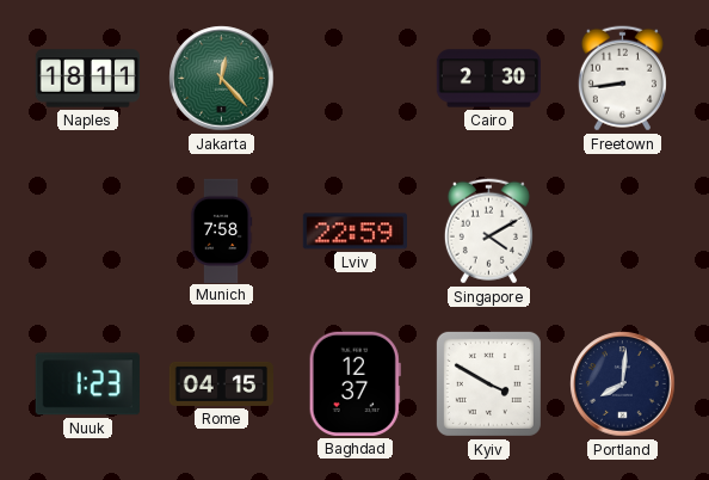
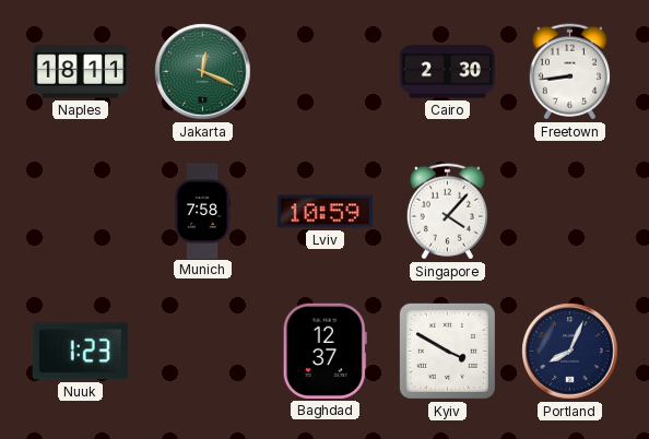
Jakarta: 12:23 -> 12:19 (203, 72)
Lviv: 22:59 -> 10:59 (324, 212)
Singapore: 4:10 -> 4:07 (447, 212)
Rome: 04:15 -> none (222, 383)
Portland: 8:01 -> 8:04 (570, 352)
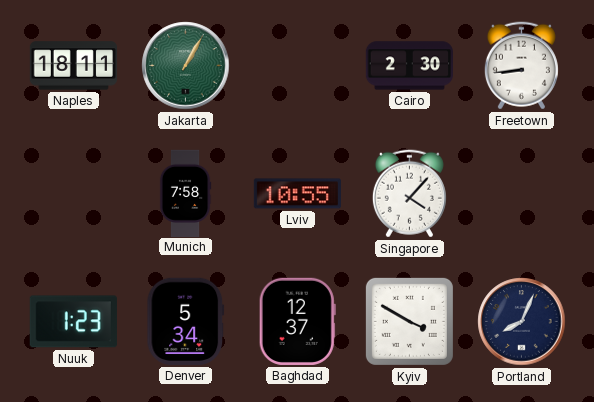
Jakarta: 12:19 -> 1:05 (186, 66)
Lviv: 10:59 -> 10:55 (297, 194)
Denver: none -> 5:34 (186, 321)
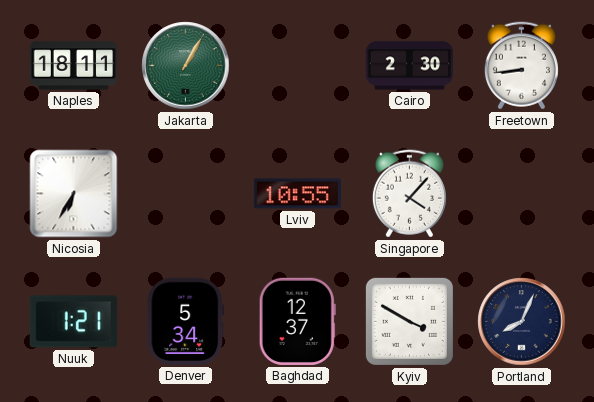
Nicosia: none -> 6:35 (74, 194)
Munich: 7:58 -> none (185, 193)
Nuuk: 1:23 -> 1:21 (73, 322)
